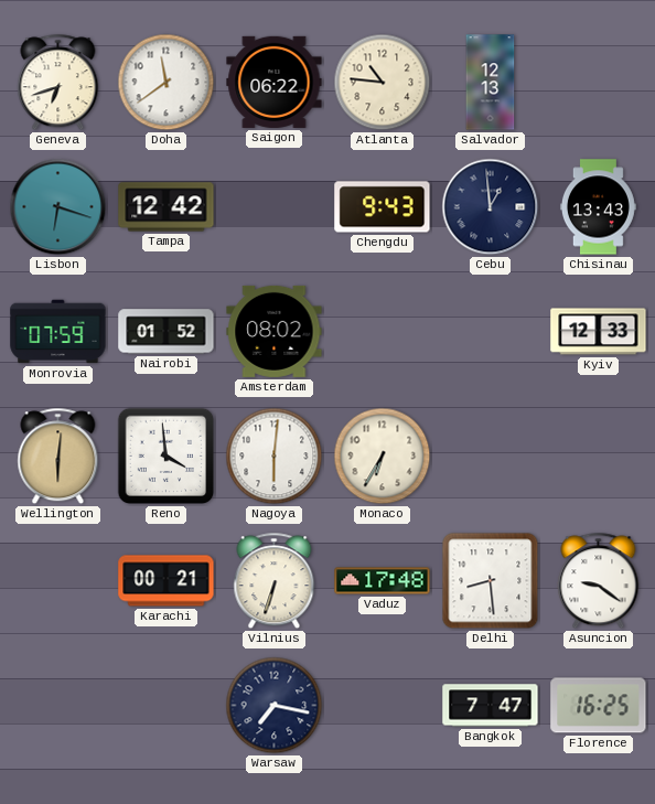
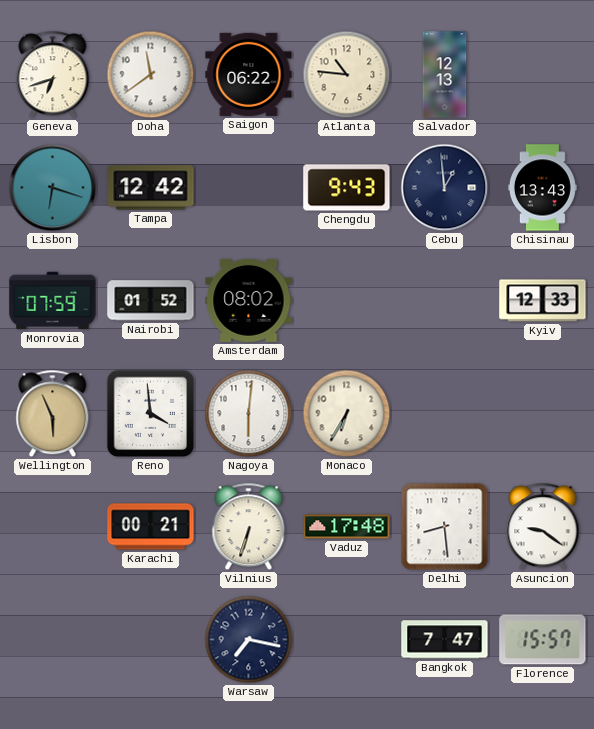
Wellington: 6:01 -> 5:56 (53, 414)
Florence: 16:25 -> 15:57 (543, 640)
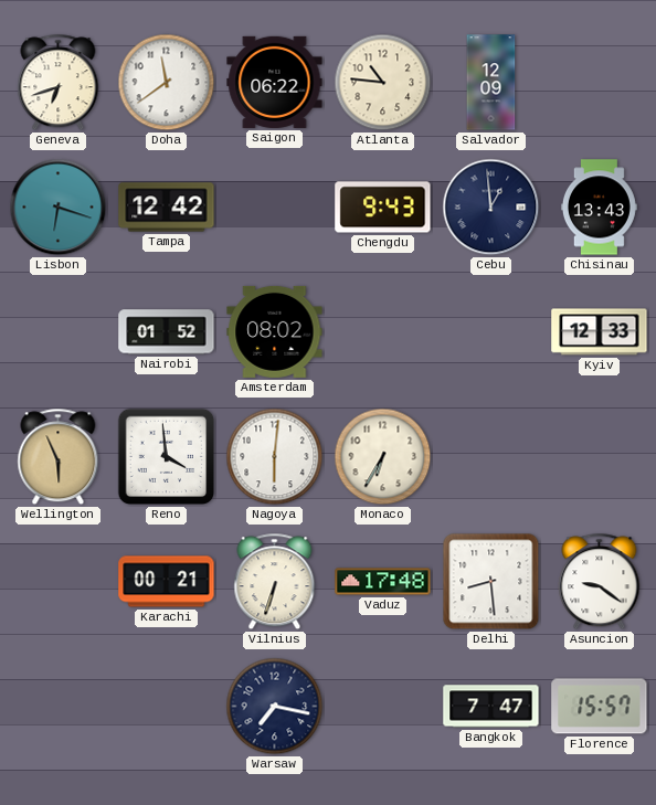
Salvador: 12:13 -> 12:09 (491, 83)
Monrovia: 07:59 -> none (53, 301)
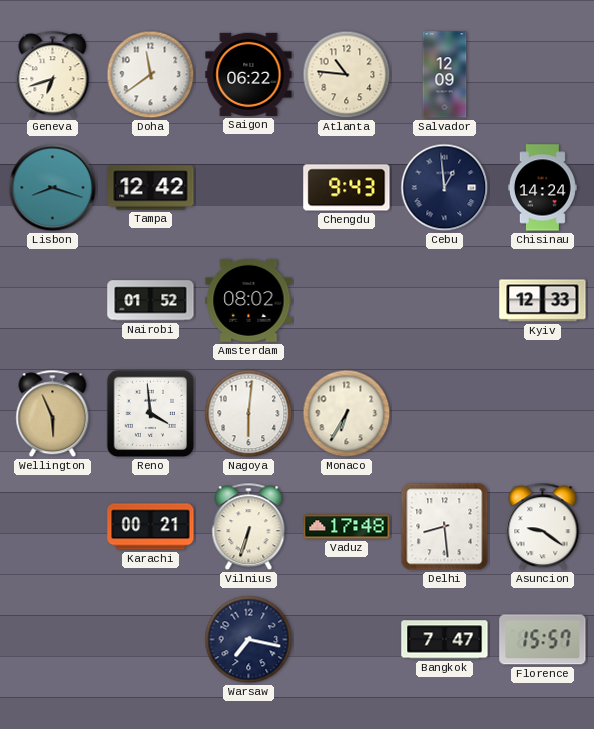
Lisbon: 6:18 -> 8:18 (53, 188)
Chisinau: 13:43 -> 14:24 (542, 188)
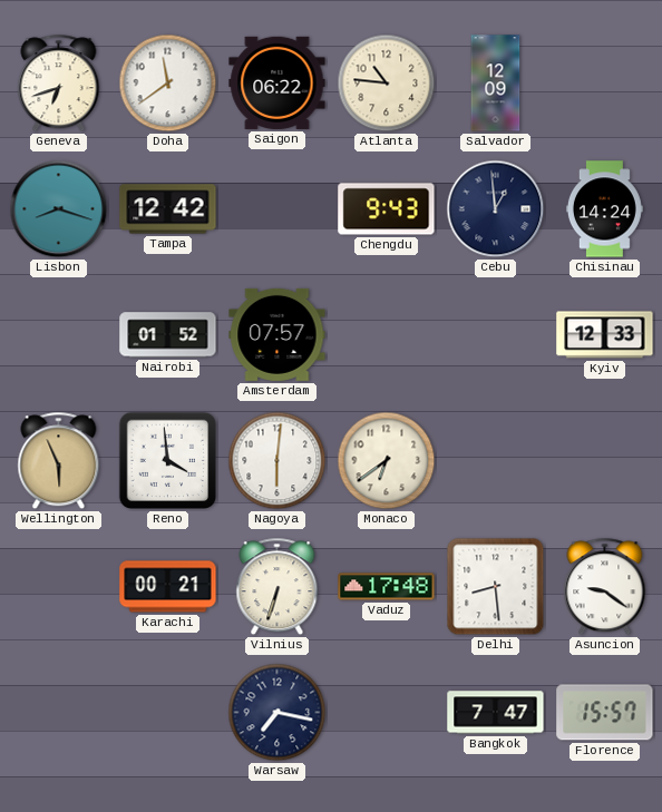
Amsterdam: 08:02 -> 07:57 (278, 334)
Monaco: 6:35 -> 6:39 (387, 461)
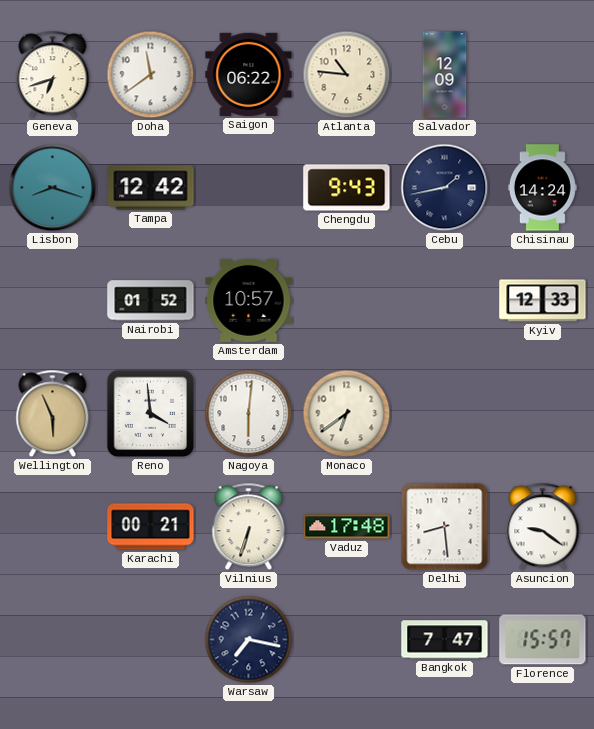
Cebu: 12:59 -> 1:43 (445, 188)
Amsterdam: 07:57 -> 10:57 (249, 300)
